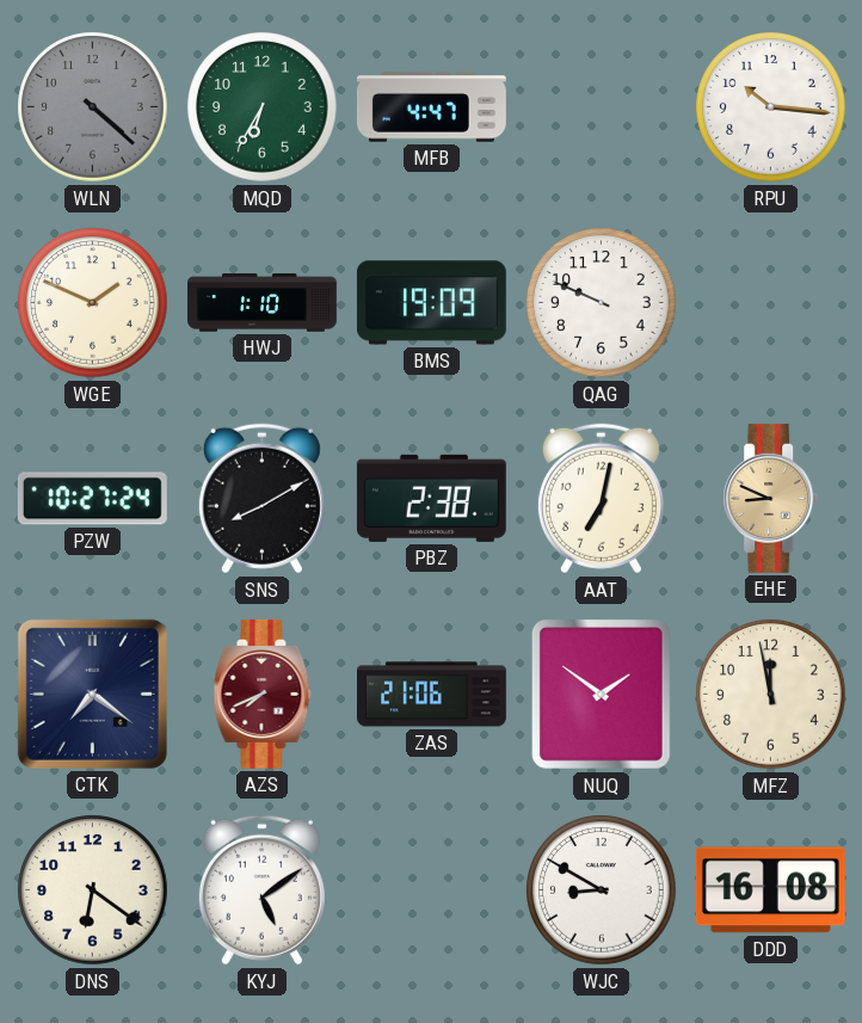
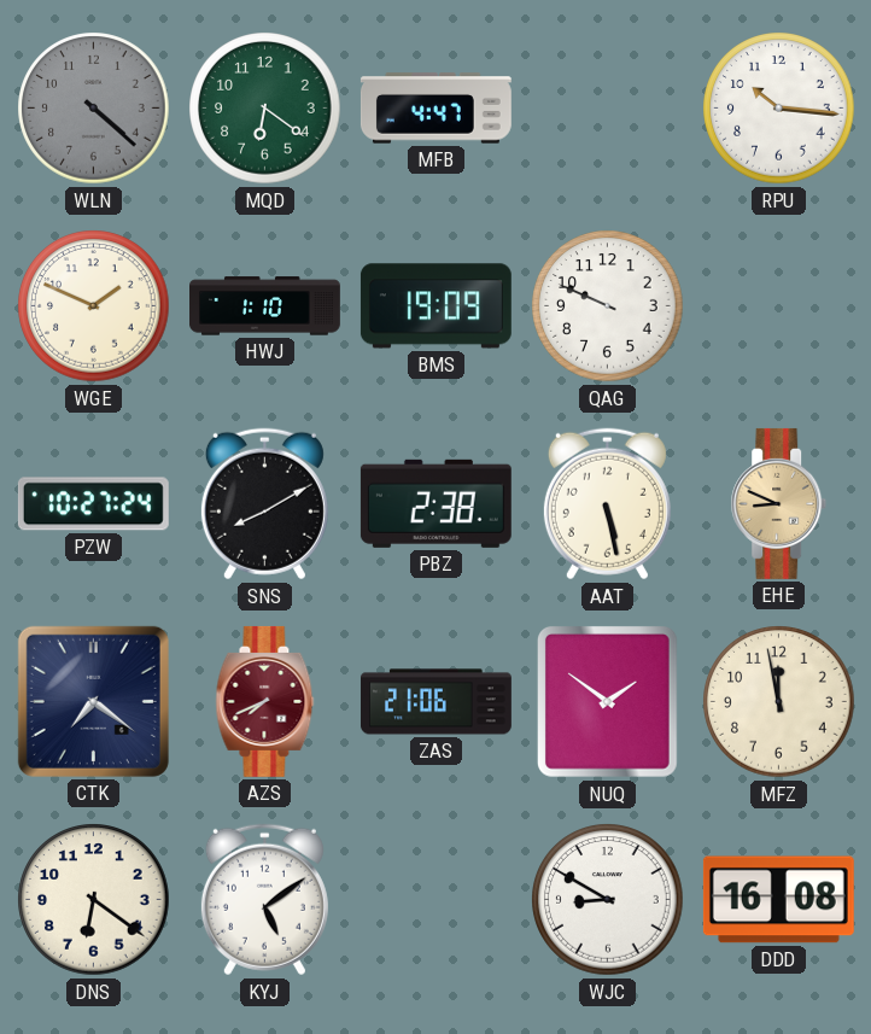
MQD: 6:35 -> 6:21 (265, 109)
AAT: 7:02 -> 5:28 (607, 504)
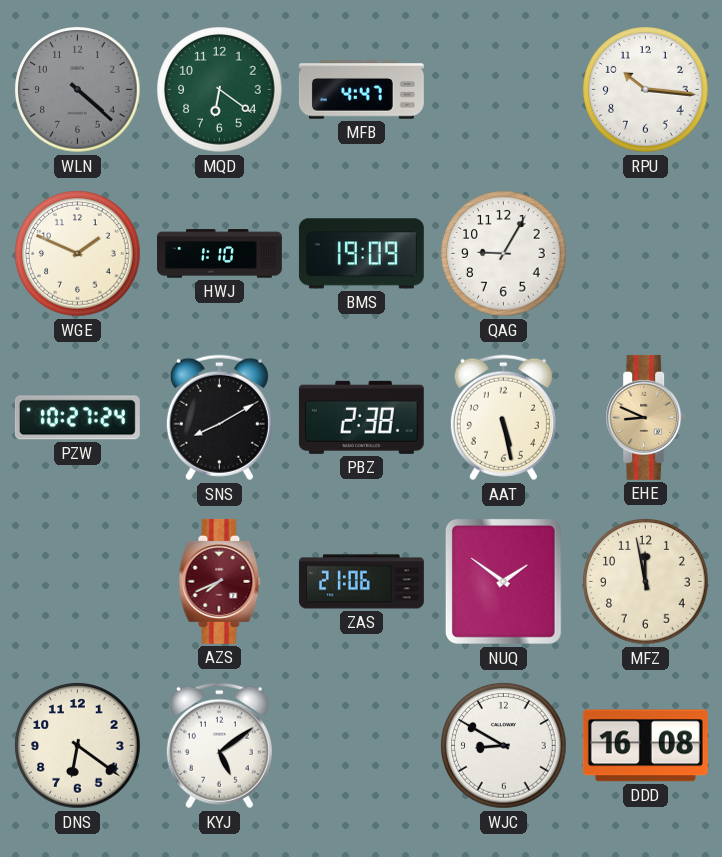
QAG: 9:49 -> 9:05 (504, 254)
CTK: 7:21 -> none (93, 701)
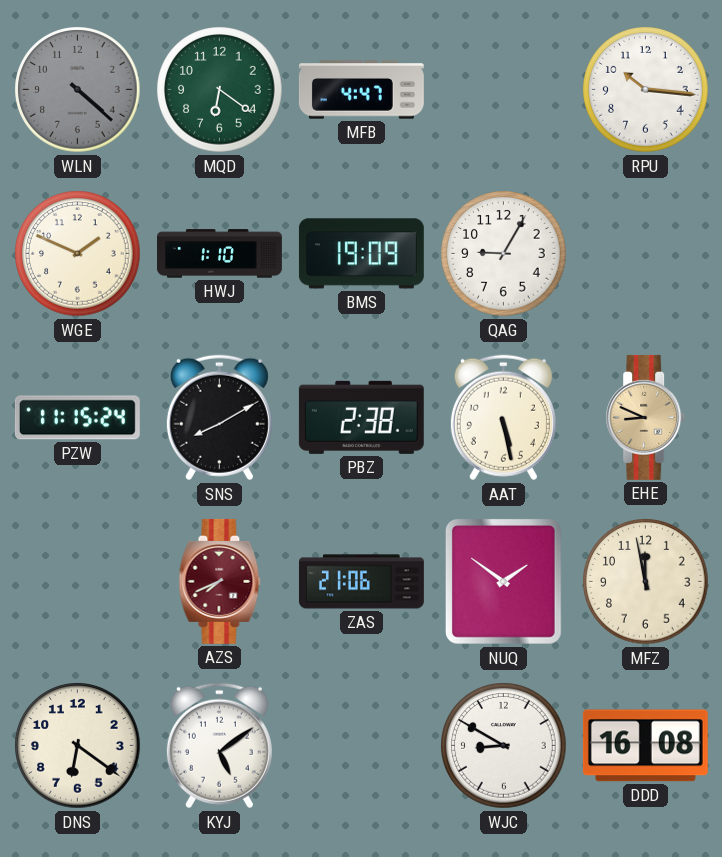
PZW: 10:27 -> 11:15 (77, 418)
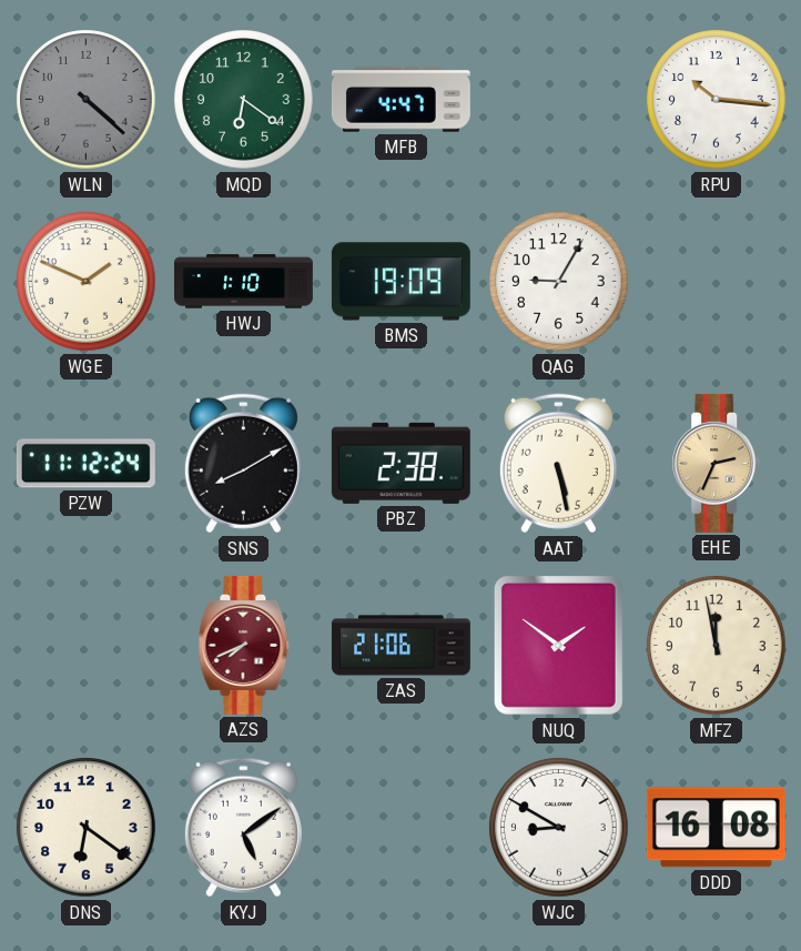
PZW: 11:15 -> 11:12 (85, 464)
EHE: 8:49 -> 2:34 (717, 463)
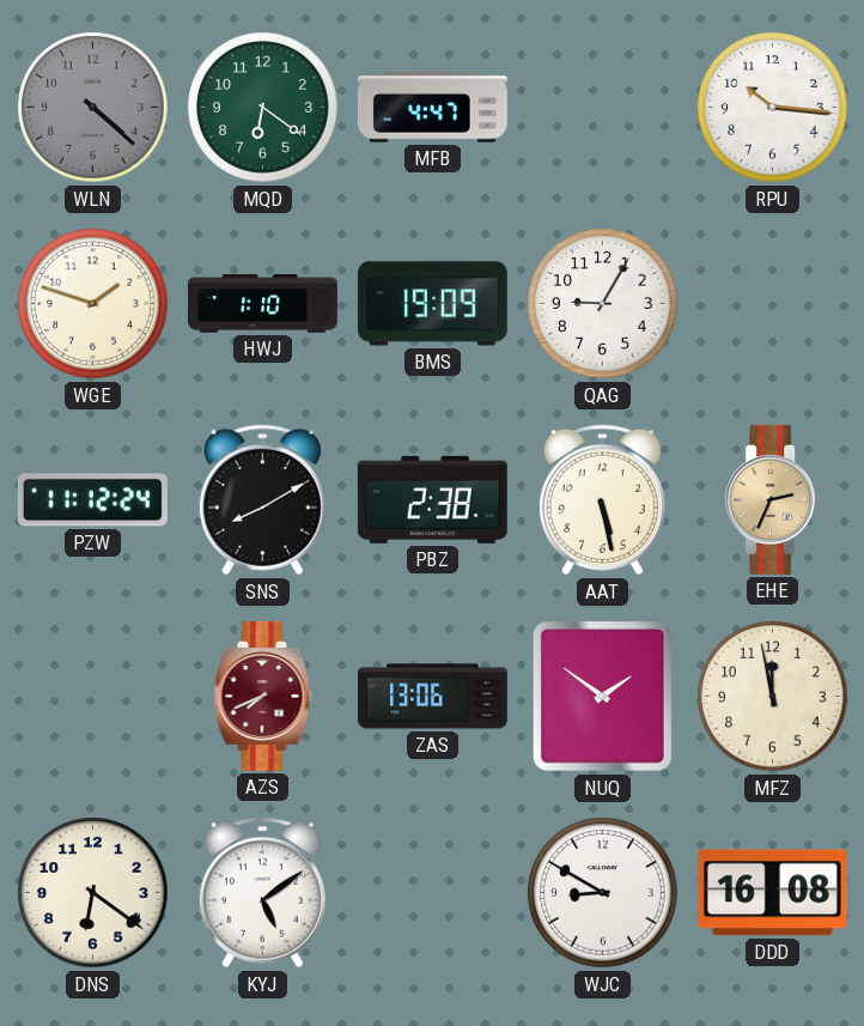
WGE: 1:49 -> 1:48 (93, 304)
ZAS: 21:06 -> 13:06 (432, 697)
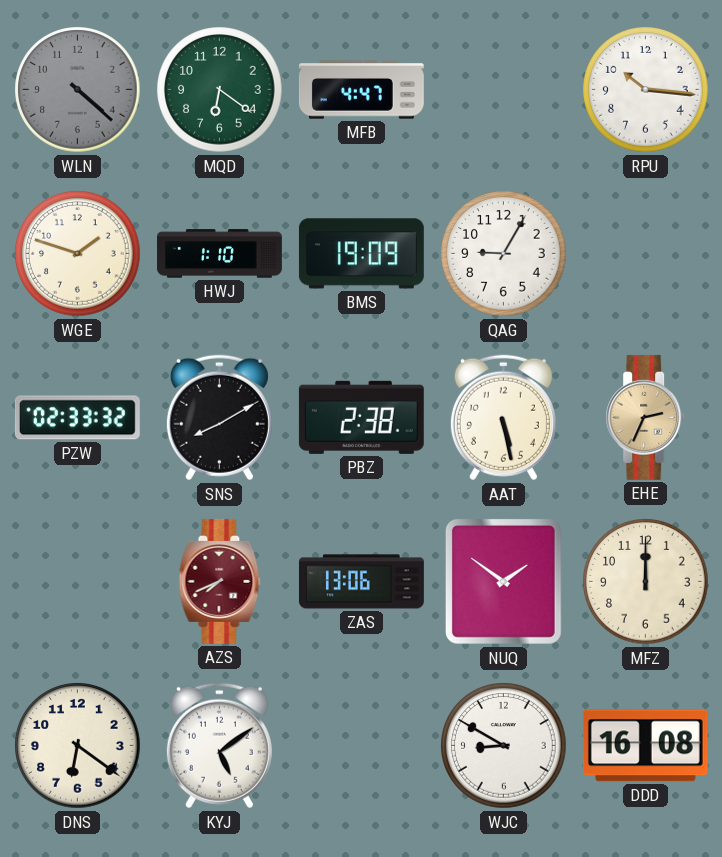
PZW: 11:12 -> 02:33 (77, 418)
MFZ: 11:58 -> 12:00 (646, 582)
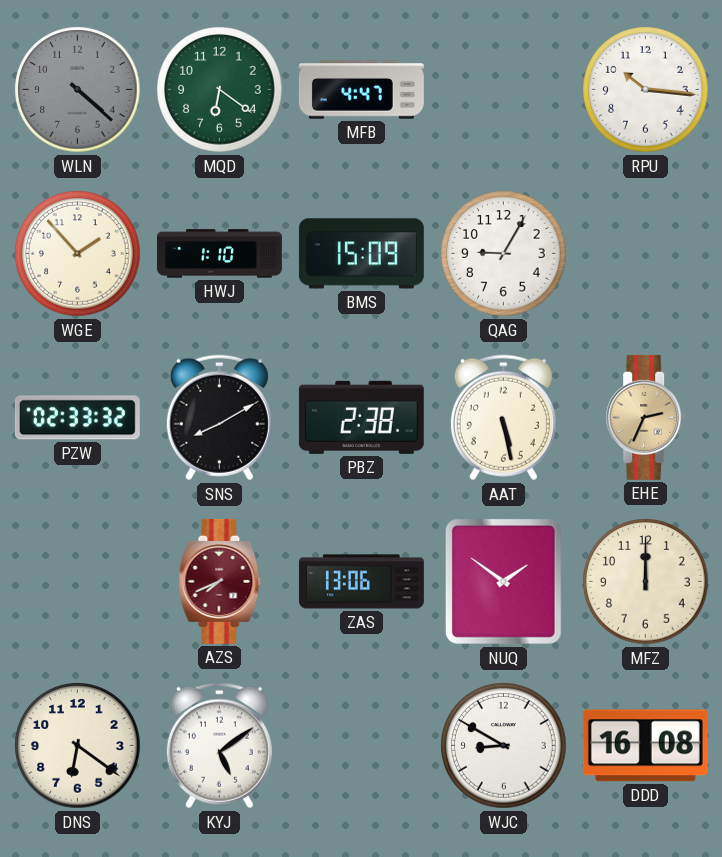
WGE: 1:48 -> 1:53 (78, 254)
BMS: 19:09 -> 15:09 (361, 254)
